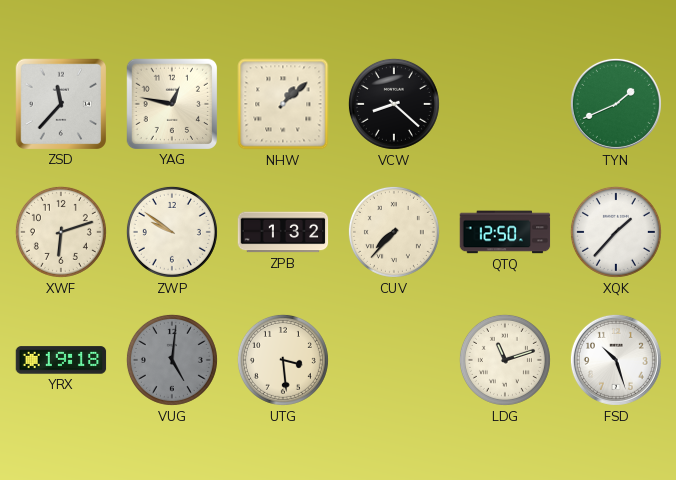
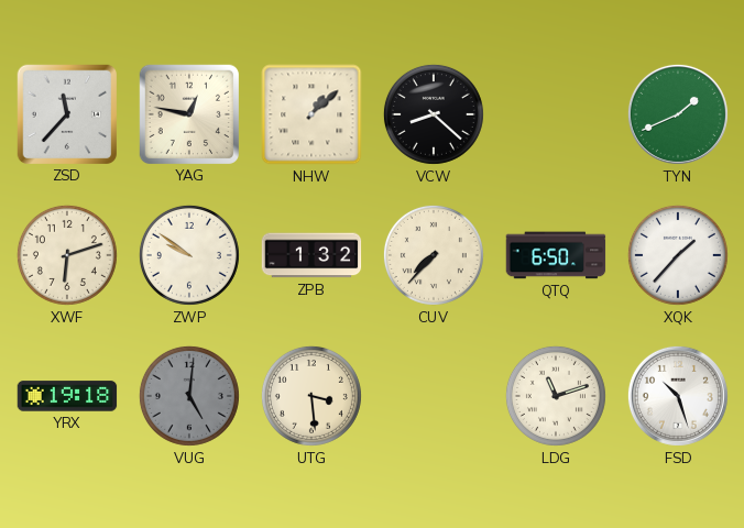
QTQ: 12:50 -> 6:50 (556, 255)
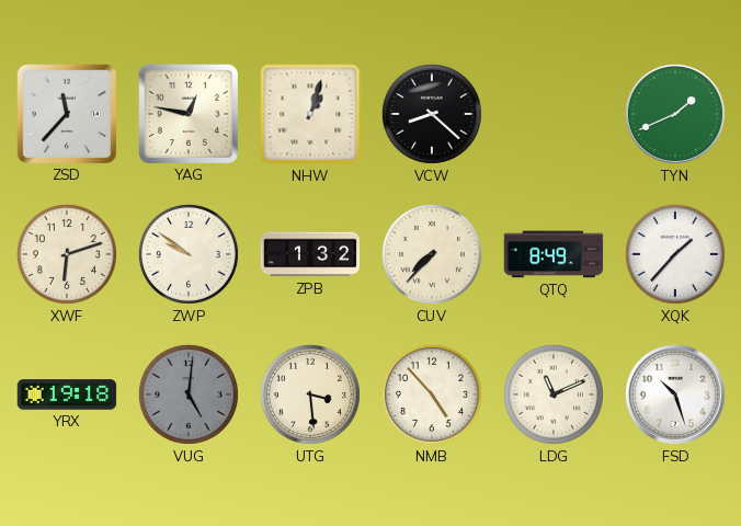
NHW: 1:08 -> 1:03 (310, 114)
QTQ: 6:50 -> 8:49 (554, 254)
NMB: none -> 4:53 (432, 395)
LDG: 11:12 -> 11:11 (554, 395)
